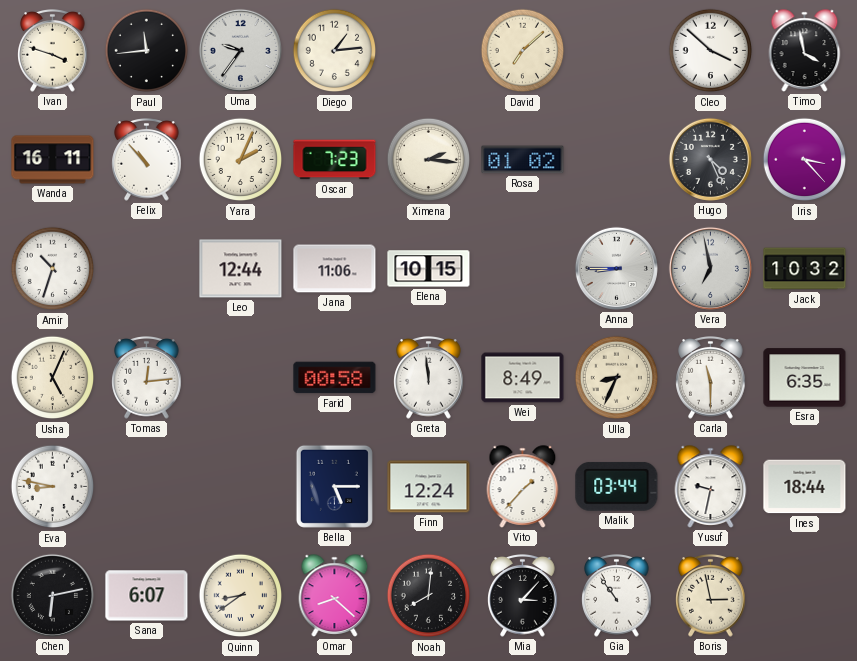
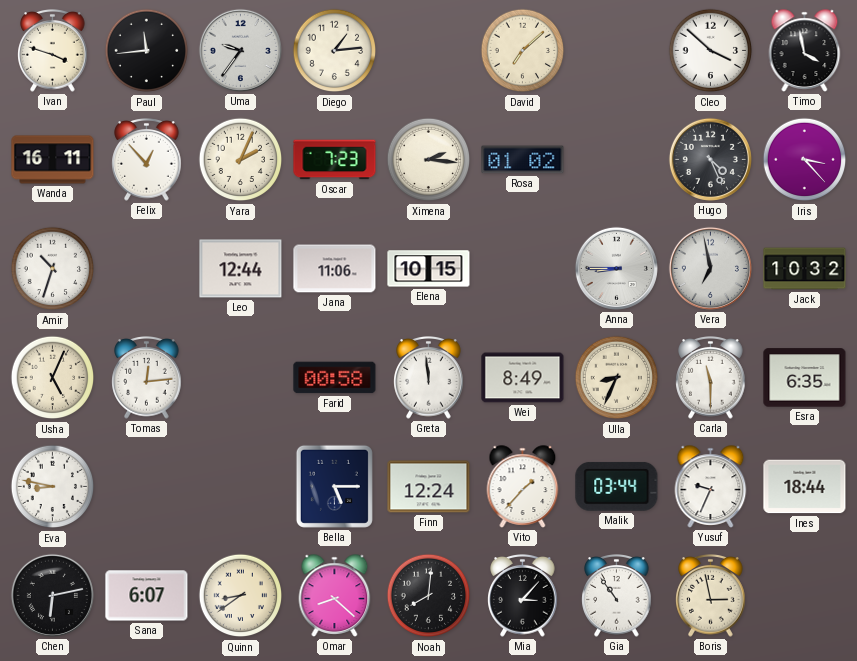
Felix: 10:53 -> 12:53 (147, 160)
Yusuf: 9:32 -> 9:34 (711, 487)
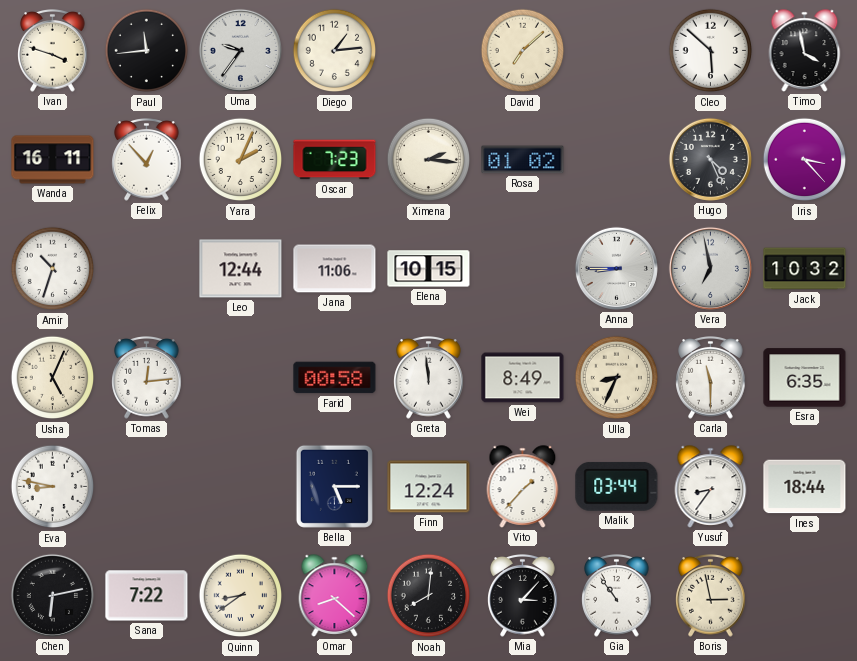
Cleo: 3:52 -> 5:52 (711, 51)
Yusuf: 9:34 -> 8:36 (711, 487)
Sana: 6:07 -> 7:22 (147, 596)
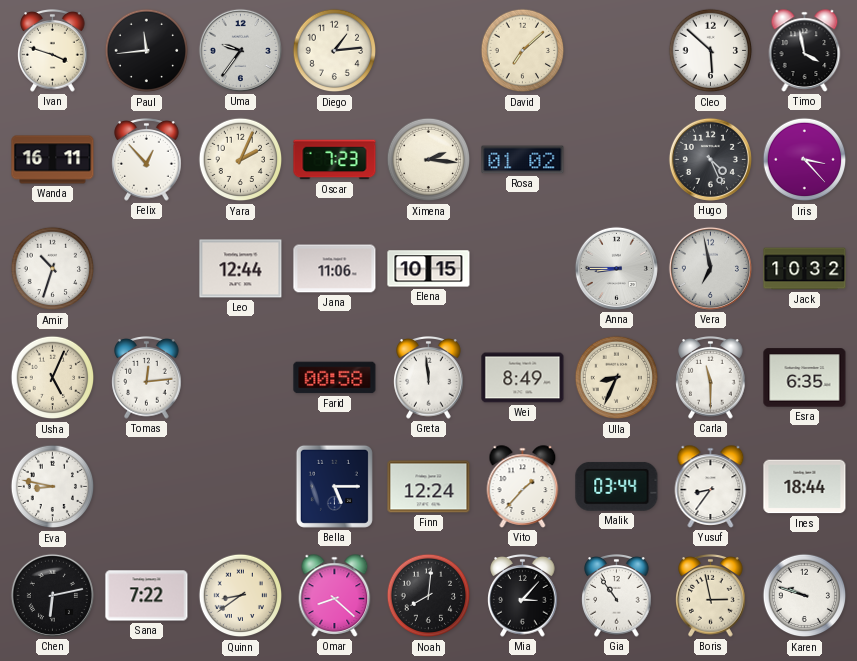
Karen: none -> 9:48 (805, 596)
